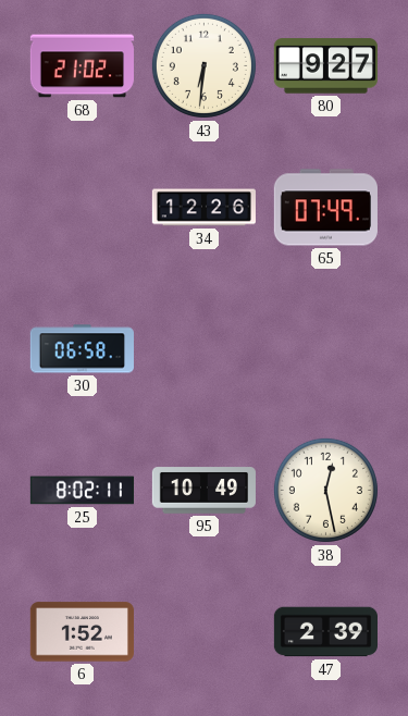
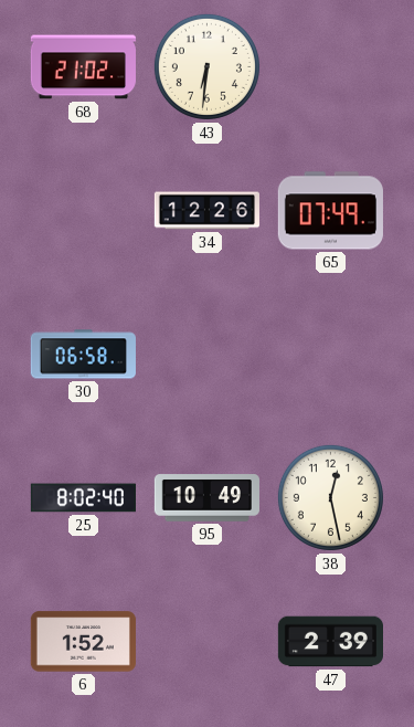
80: 9:27 -> none (325, 66)
25: 8:02:11 -> 8:02:40 (83, 498)
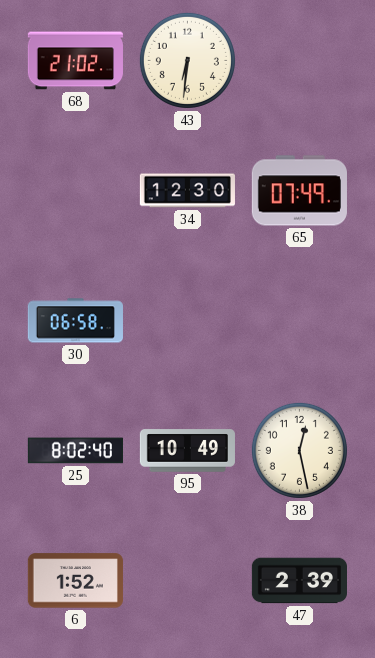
34: 12:26 -> 12:30 (187, 191)
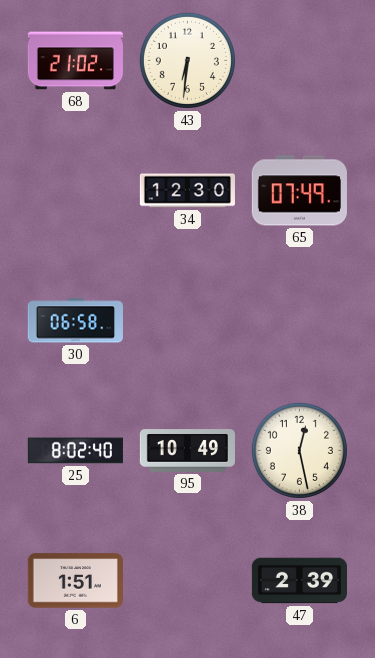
6: 1:52 -> 1:51 (75, 581)
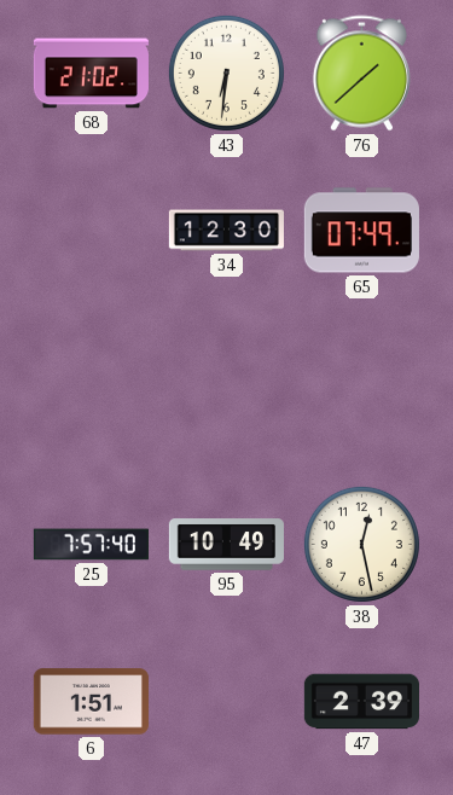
76: none -> 1:38 (361, 74)
30: 06:58 -> none (75, 321)
25: 8:02 -> 7:57 (91, 545)
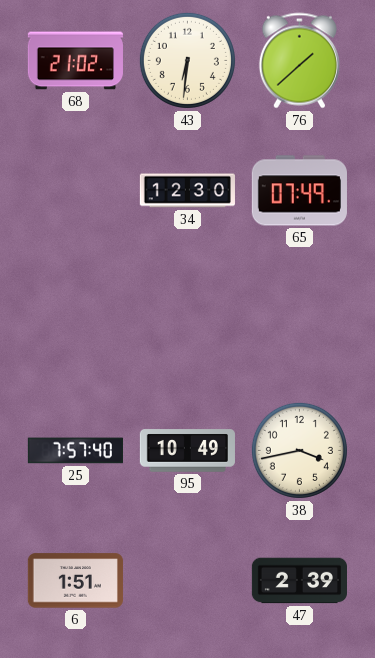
38: 12:28 -> 3:43 (299, 450)
